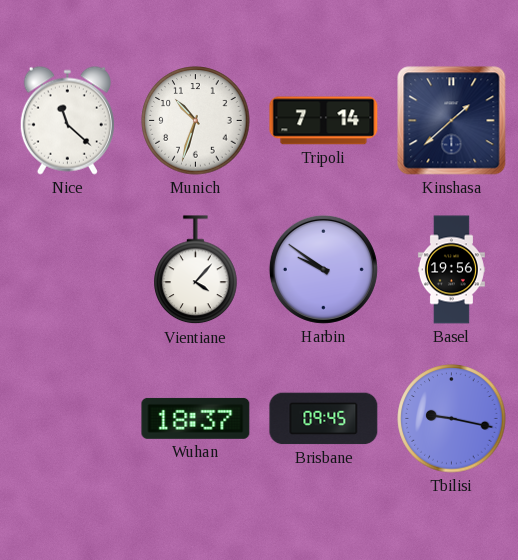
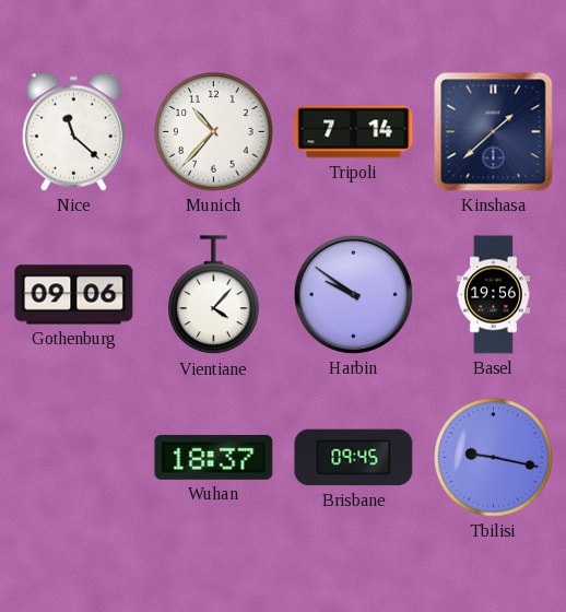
Munich: 10:33 -> 10:37 (214, 132)
Gothenburg: none -> 09:06 (74, 295)
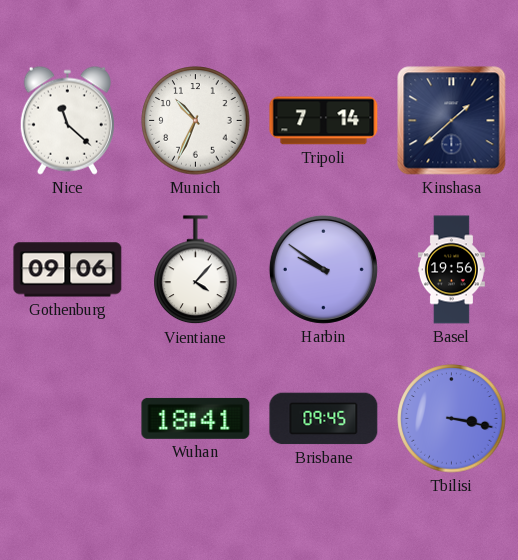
Munich: 10:37 -> 10:34 (196, 121)
Wuhan: 18:37 -> 18:41 (196, 418)
Tbilisi: 9:17 -> 3:17 (452, 419)
